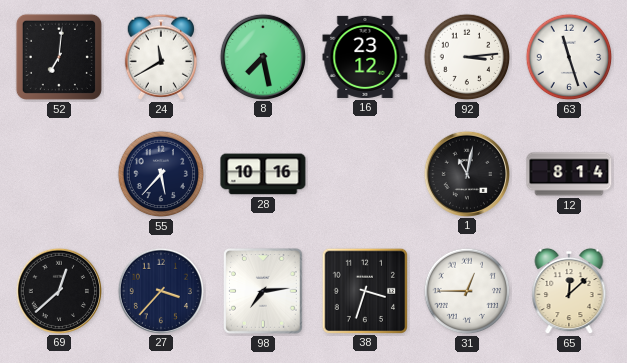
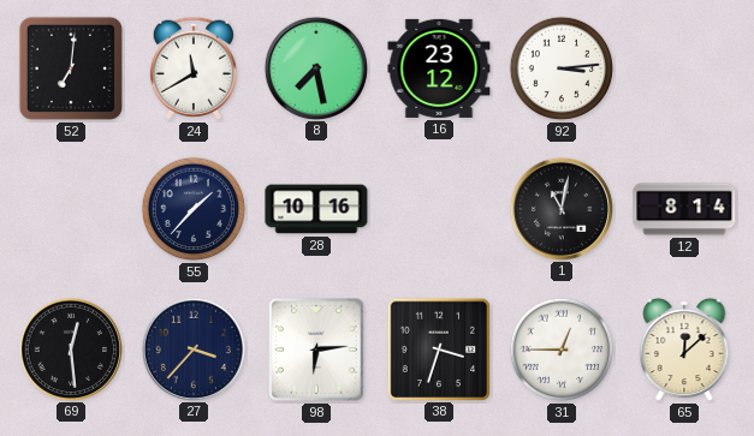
63: 11:27 -> none (569, 57)
55: 5:37 -> 1:37 (194, 209)
69: 12:38 -> 12:29 (70, 348)
98: 7:14 -> 6:14 (317, 350)
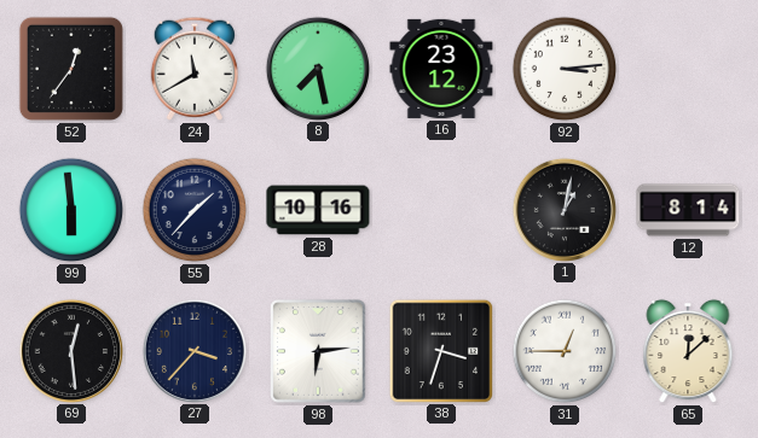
52: 7:01 -> 12:36 (71, 69)
99: none -> 5:59 (71, 210)
1: 11:02 -> 1:02 (563, 209)
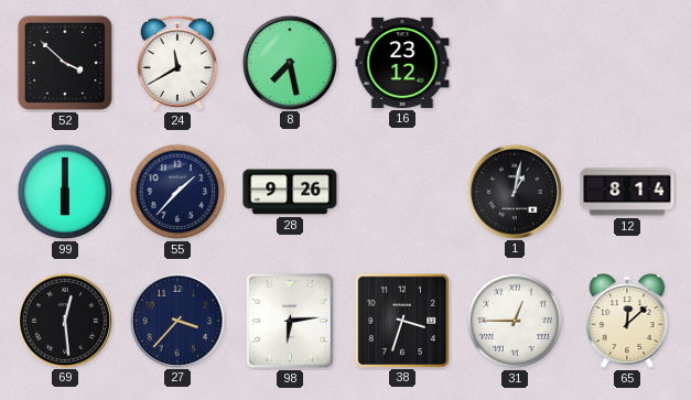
52: 12:36 -> 3:52 (65, 63)
92: 3:14 -> none (565, 69)
99: 5:59 -> 6:00 (65, 192)
28: 10:16 -> 9:26 (290, 192)
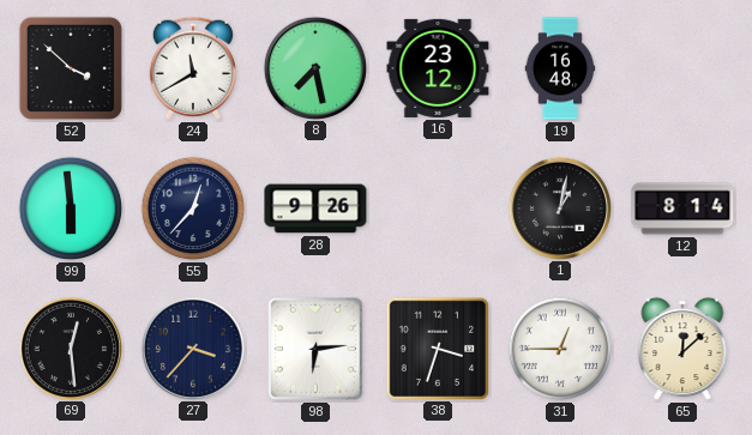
19: none -> 16:48 (560, 68)
99: 6:00 -> 5:59 (71, 209)
55: 1:37 -> 12:37 (193, 209)
